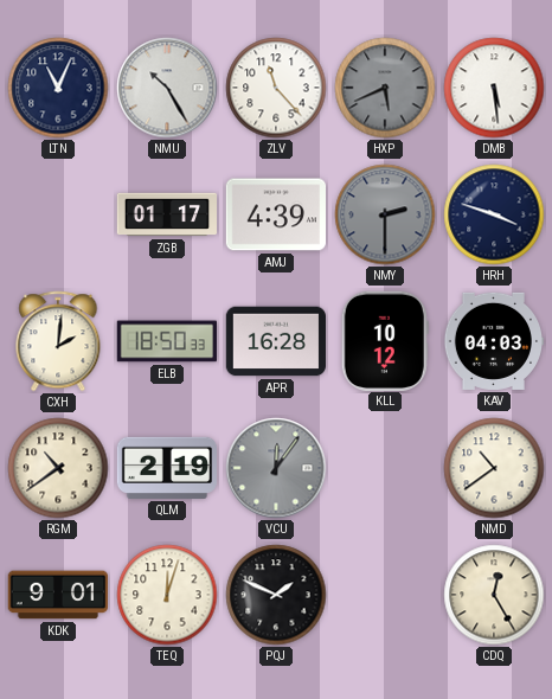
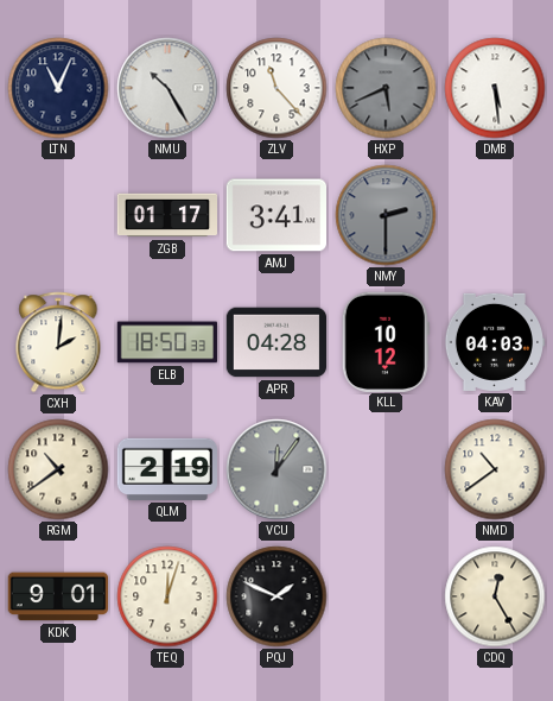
AMJ: 4:39 -> 3:41 (275, 215)
HRH: 3:48 -> none (494, 214)
APR: 16:28 -> 04:28 (275, 342)
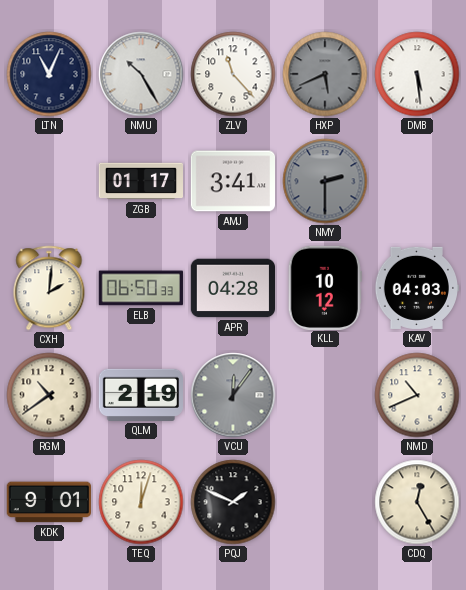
ELB: 18:50 -> 06:50 (140, 288)
NMD: 10:39 -> 10:41 (417, 395)
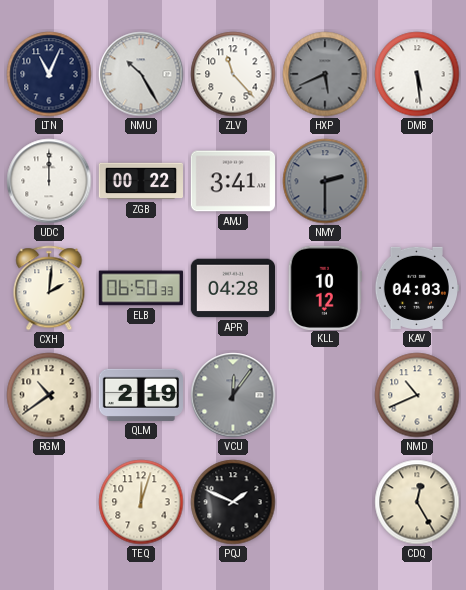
UDC: none -> 12:00 (49, 181)
ZGB: 01:17 -> 00:22 (140, 181)
KDK: 9:01 -> none (48, 502)
